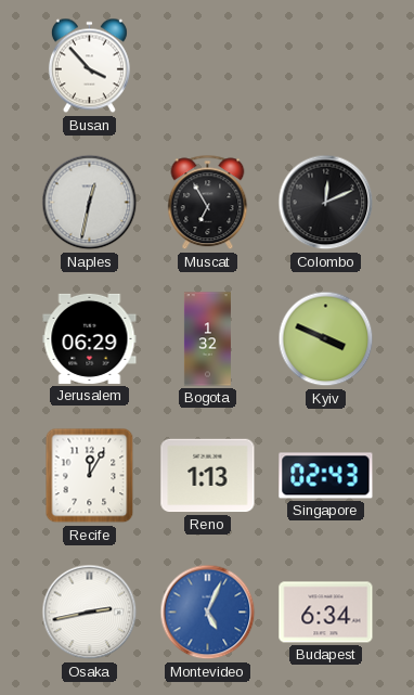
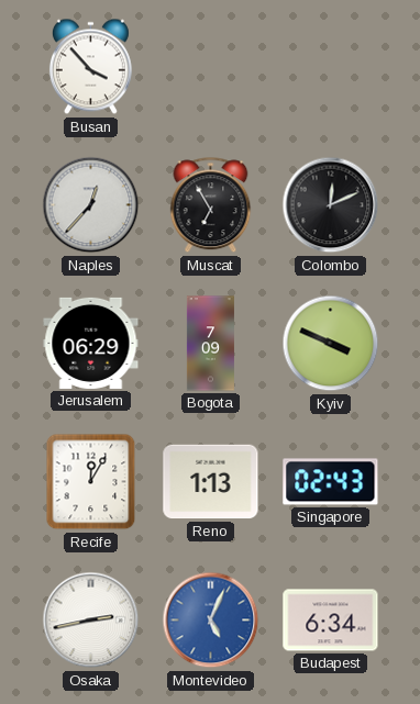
Naples: 12:32 -> 12:37 (91, 205)
Bogota: 1:32 -> 7:09 (210, 344)
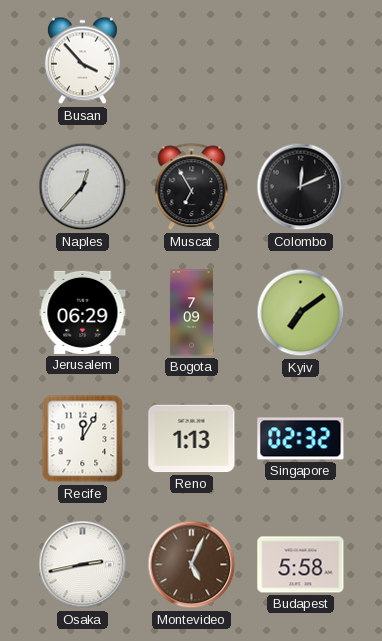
Kyiv: 3:49 -> 7:09 (301, 313)
Singapore: 02:43 -> 02:32 (301, 439)
Montevideo dial: blue -> brown (192, 565)
Budapest: 6:34 -> 5:58 (301, 565)
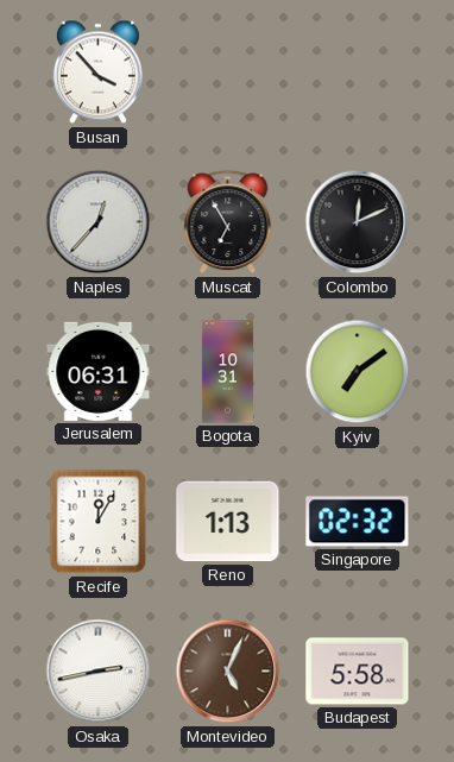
Jerusalem: 06:29 -> 06:31 (99, 371)
Bogota: 7:09 -> 10:31 (227, 372)
